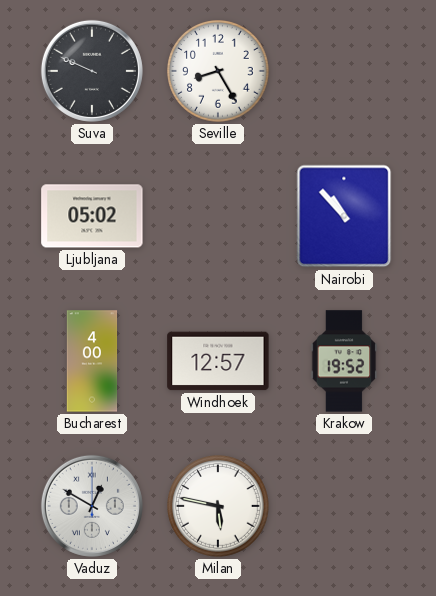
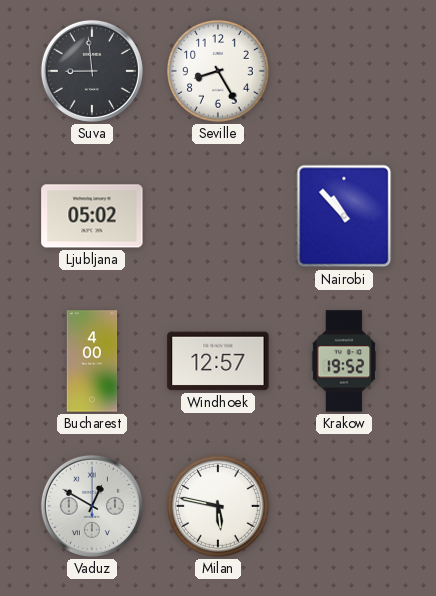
Suva: 9:49 -> 8:59 (92, 71)
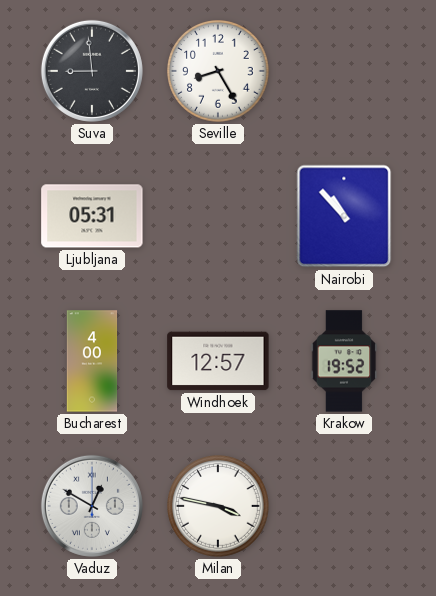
Ljubljana: 05:02 -> 05:31 (92, 216)
Milan: 5:47 -> 3:47 (219, 507)
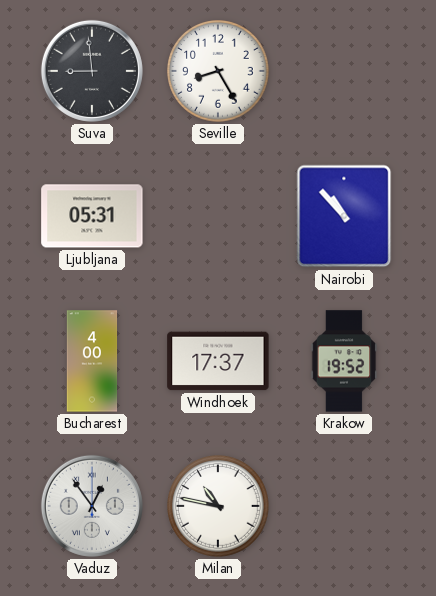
Windhoek: 12:57 -> 17:37 (218, 361)
Vaduz: 12:50 -> 12:54 (92, 506)
Milan: 3:47 -> 10:47 (219, 507)
